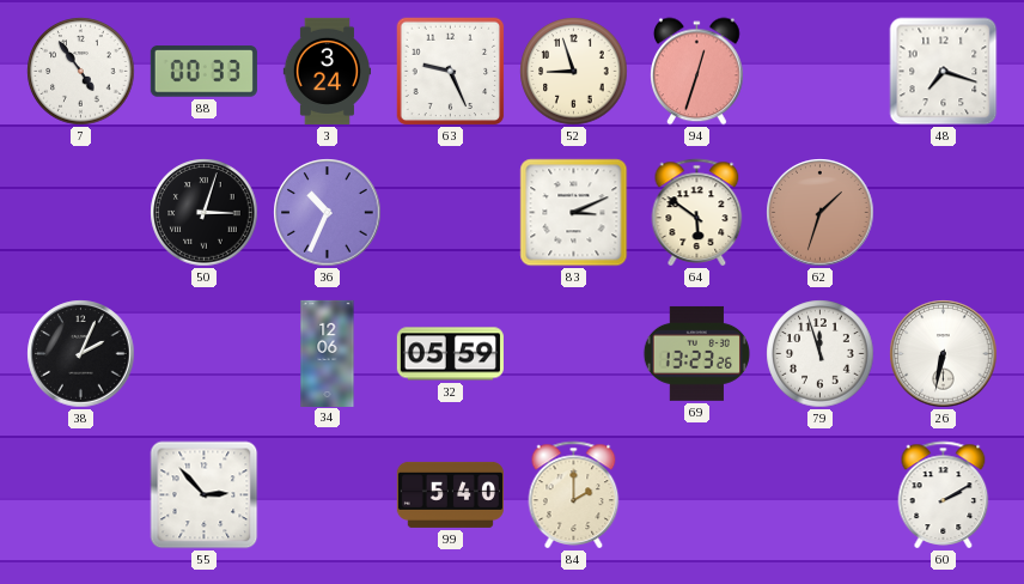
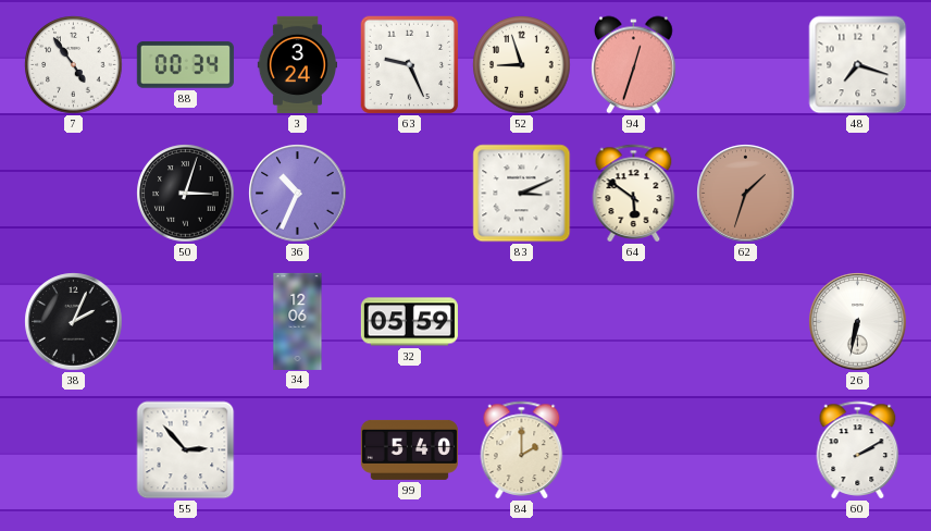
88: 00:33 -> 00:34 (185, 65)
69: 13:23 -> none (696, 353)
79: 11:57 -> none (821, 354)
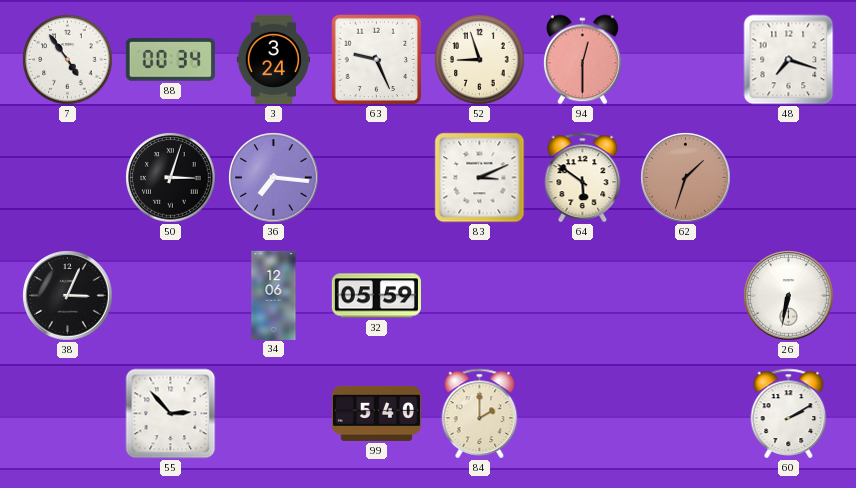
94: 12:33 -> 12:30 (583, 60)
36: 10:34 -> 7:16 (274, 178)
38: 2:04 -> 3:04 (68, 296)
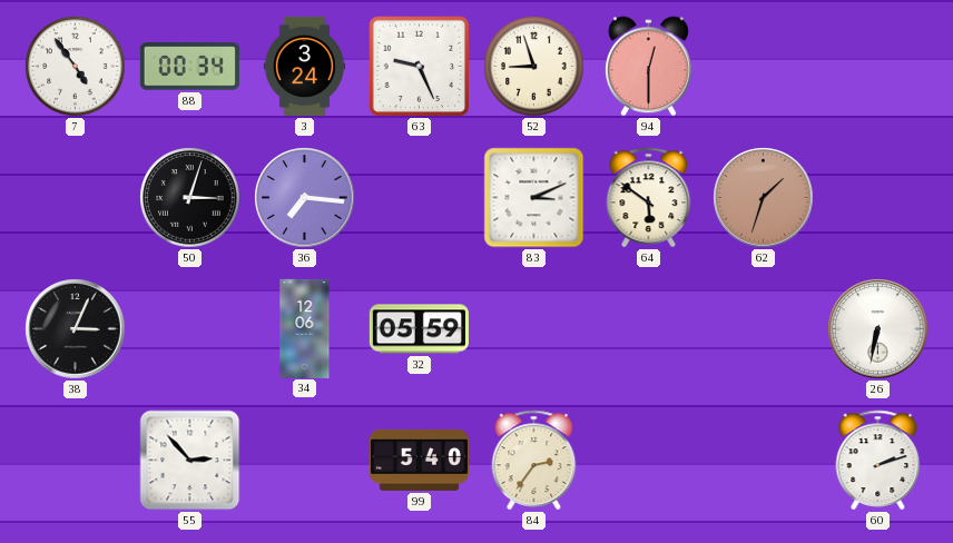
48: 7:18 -> none (789, 60)
84: 2:00 -> 2:36 (534, 460)
60: 2:10 -> 2:12 (878, 460)
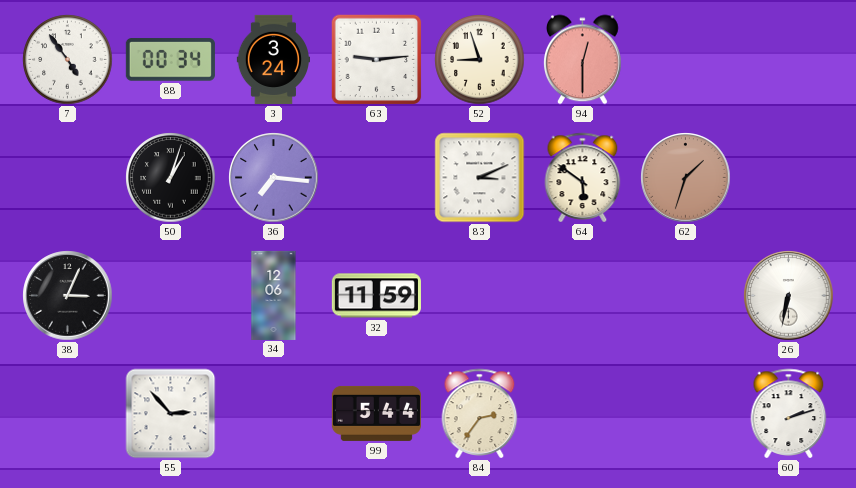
63: 9:26 -> 9:14 (377, 60)
50: 3:03 -> 1:03 (171, 178)
32: 05:59 -> 11:59 (376, 296)
99: 5:40 -> 5:44 (376, 413)
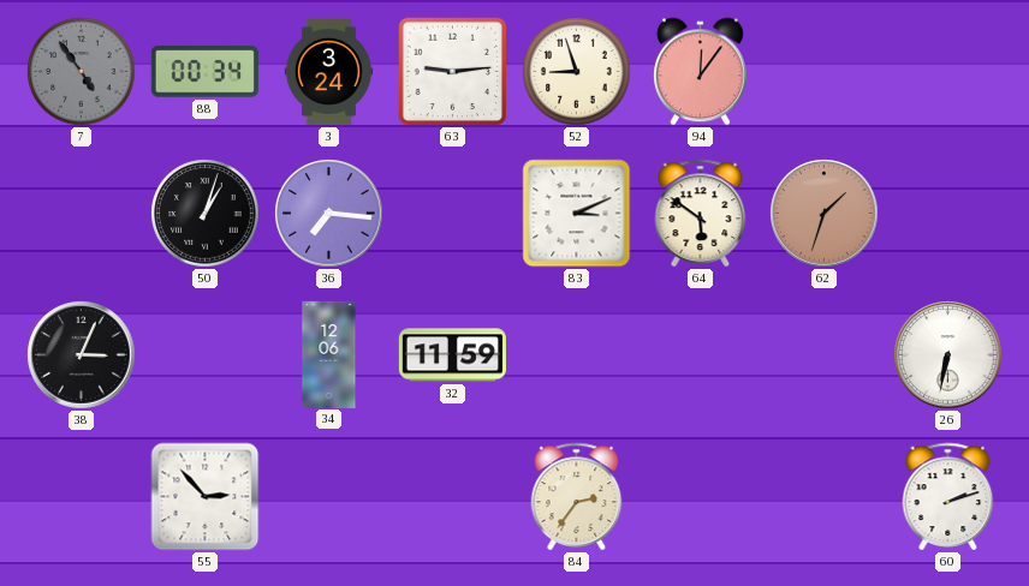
7 dial: white -> grey (82, 72)
94: 12:30 -> 12:06 (701, 72)
99: 5:44 -> none (376, 413)
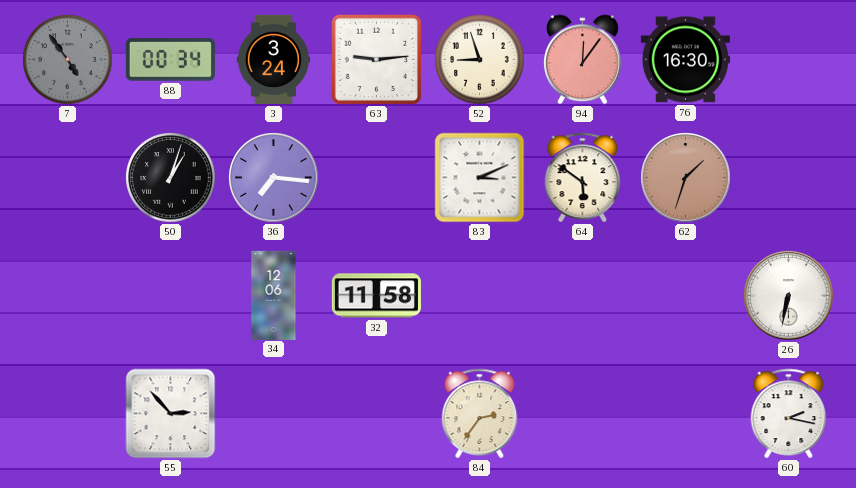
76: none -> 16:30 (685, 60)
38: 3:04 -> none (82, 355)
32: 11:59 -> 11:58 (376, 296)
60: 2:12 -> 2:17 (789, 413)
